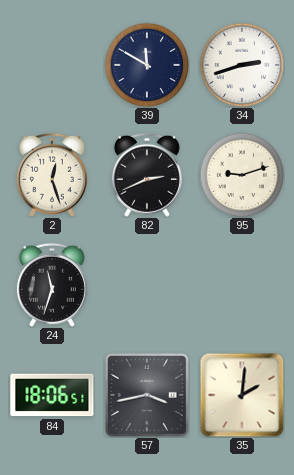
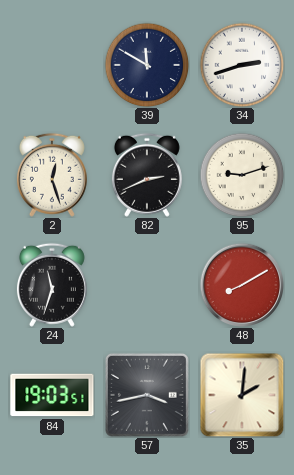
48: none -> 8:10 (241, 284)
84: 18:06 -> 19:03 (52, 395)
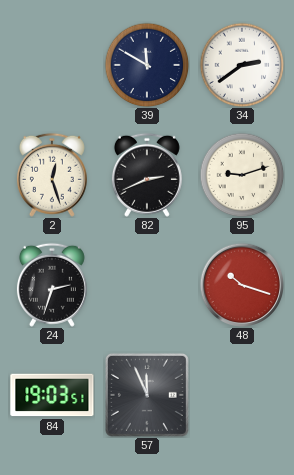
34: 2:42 -> 2:39 (242, 65)
24: 11:33 -> 2:33 (52, 285)
48: 8:10 -> 10:18 (241, 284)
57: 3:43 -> 11:56 (147, 395)
35: 2:01 -> none (242, 395)
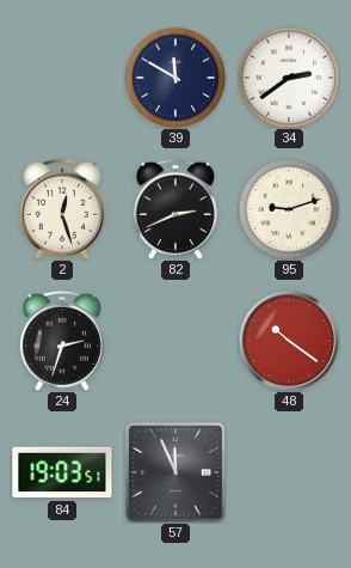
48: 10:18 -> 10:21 (288, 340)
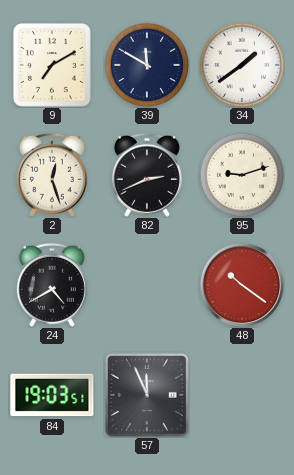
9: none -> 7:10 (52, 65)
34: 2:39 -> 1:39 (242, 65)
24: 2:33 -> 4:40 (52, 285)
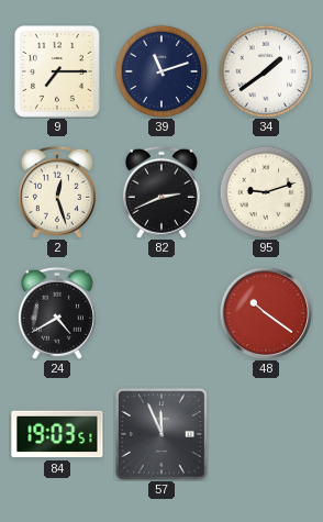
9: 7:10 -> 7:15 (57, 71)
39: 11:50 -> 11:12 (161, 71)
